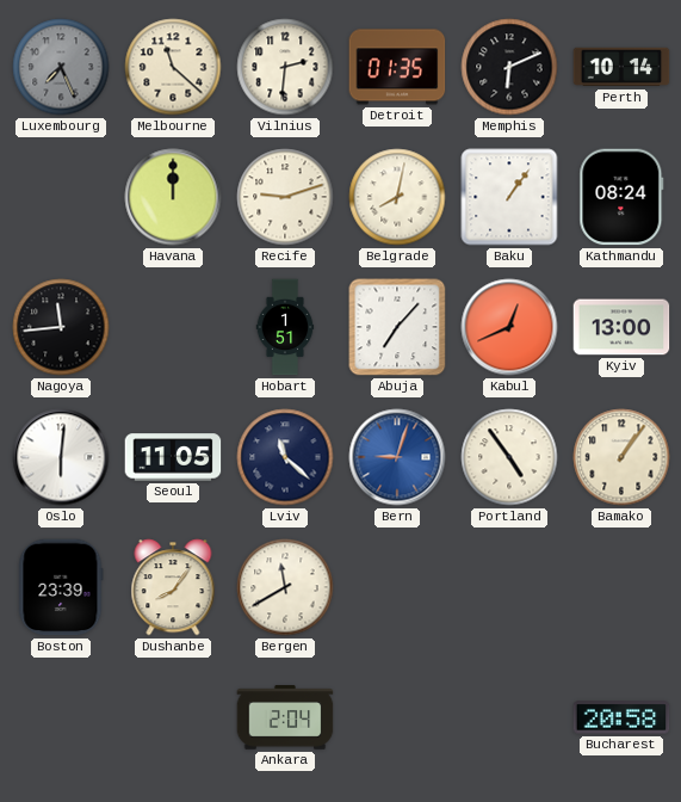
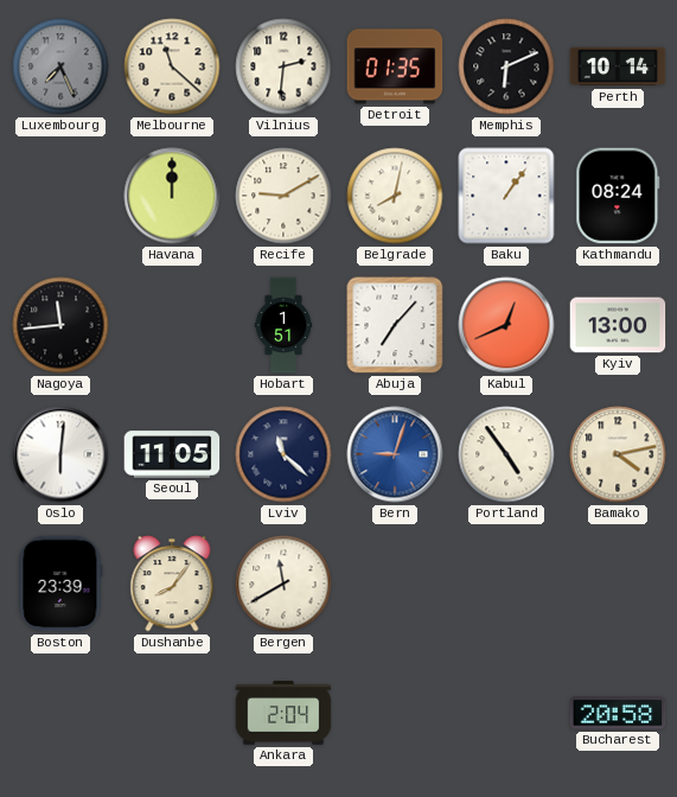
Recife: 9:12 -> 9:10 (283, 196)
Bamako: 1:06 -> 4:13 (618, 454)
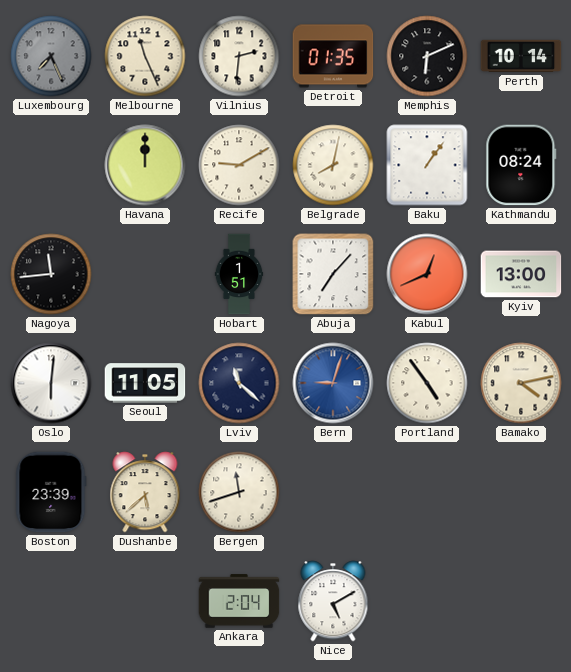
Melbourne: 11:22 -> 11:26 (145, 56)
Dushanbe: 8:06 -> 5:38 (145, 492)
Bergen: 11:40 -> 11:42 (239, 492)
Nice: none -> 5:10 (333, 601)
Bucharest: 20:58 -> none (618, 713)
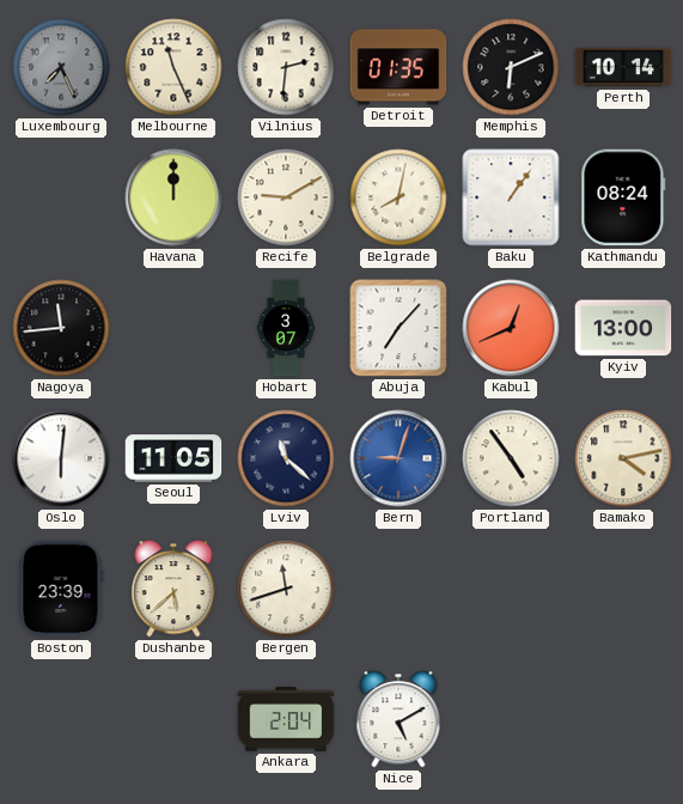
Hobart: 1:51 -> 3:07 (286, 328)
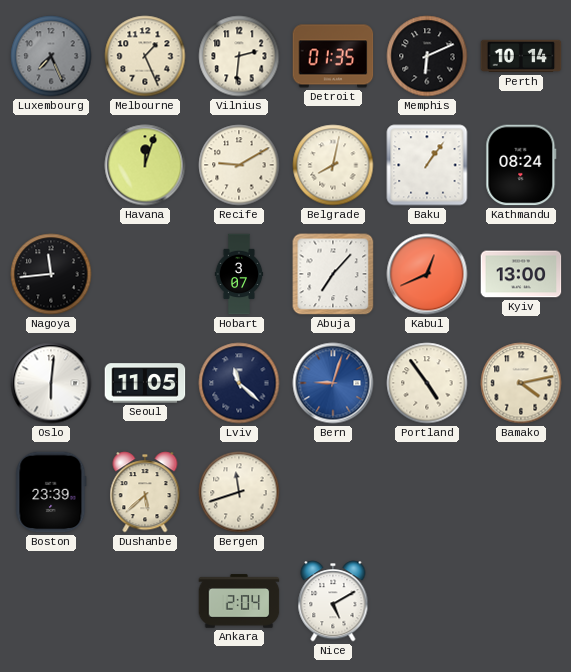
Melbourne: 11:26 -> 1:26 (145, 56)
Havana: 12:00 -> 12:03 (145, 165)
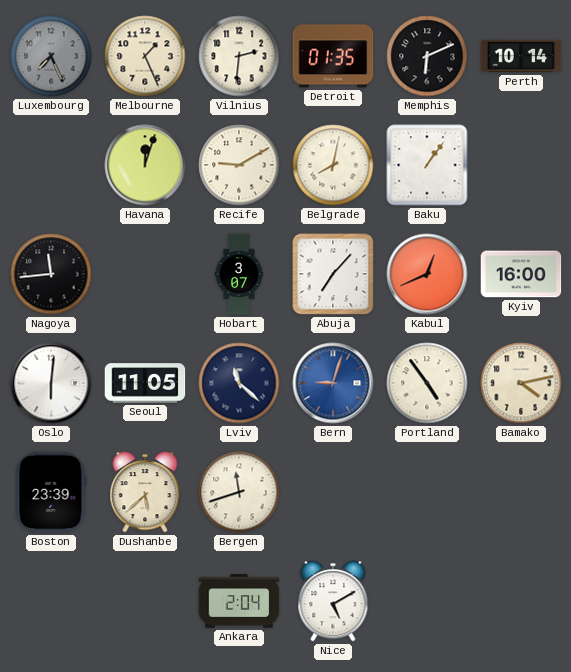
Kathmandu: 08:24 -> none (521, 165)
Kyiv: 13:00 -> 16:00 (521, 274)
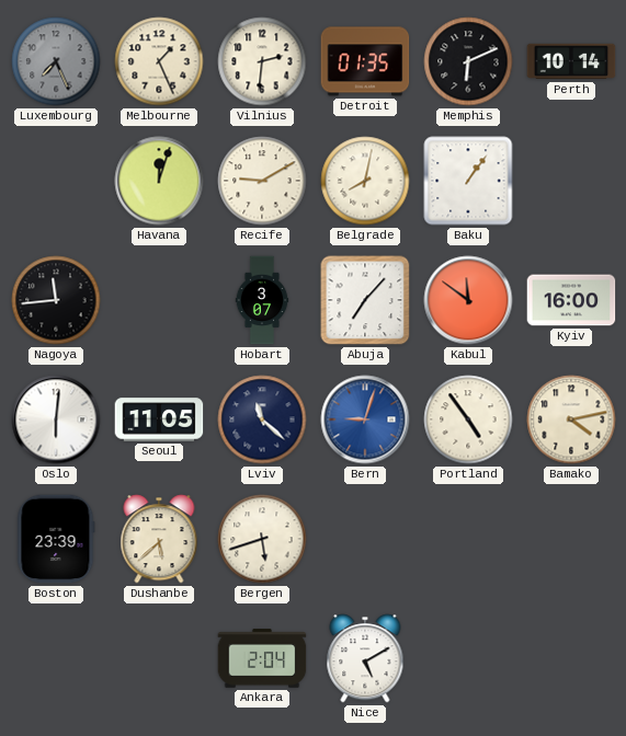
Kabul: 12:41 -> 11:51 (468, 300)
Bergen: 11:42 -> 5:42 (262, 539)
